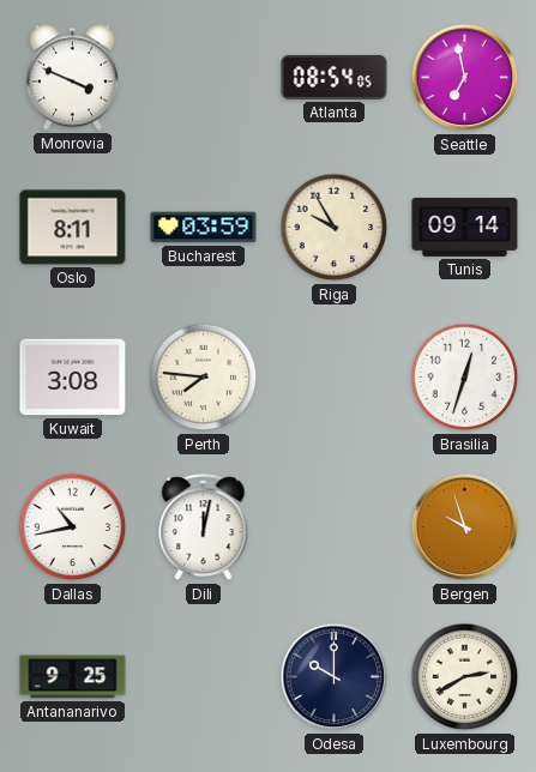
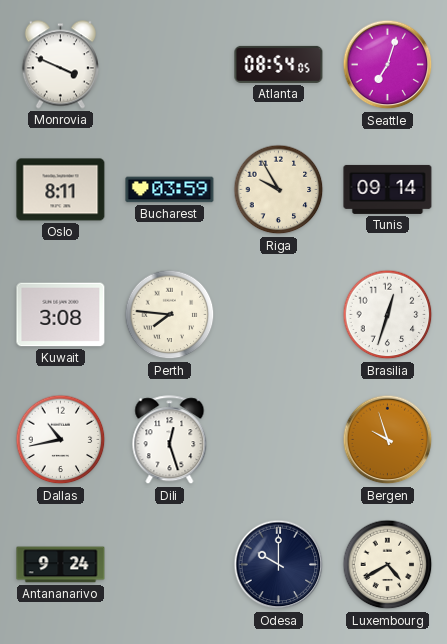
Seattle: 6:58 -> 7:03 (388, 65)
Dili: 12:02 -> 12:27 (170, 440)
Antananarivo: 9:25 -> 9:24 (61, 565)
Luxembourg: 2:40 -> 4:40 (388, 565)
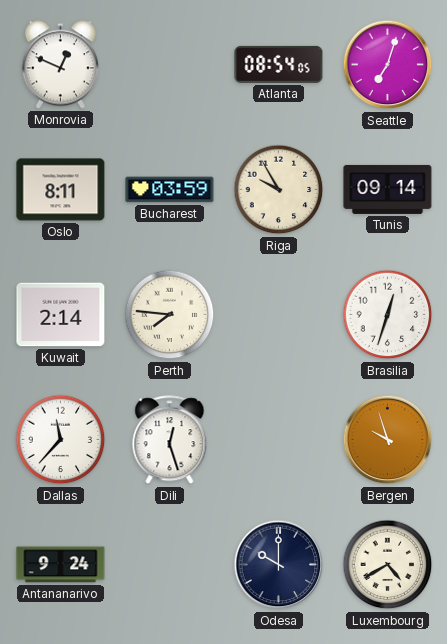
Monrovia: 3:49 -> 12:49 (60, 65)
Kuwait: 3:08 -> 2:14 (61, 315)
Dallas: 10:43 -> 11:37 (61, 440)
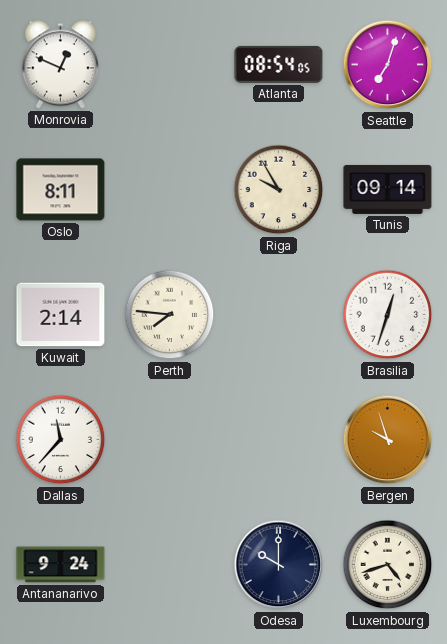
Bucharest: 03:59 -> none (170, 190)
Dili: 12:27 -> none (170, 440)
Luxembourg: 4:40 -> 4:42 (388, 565)
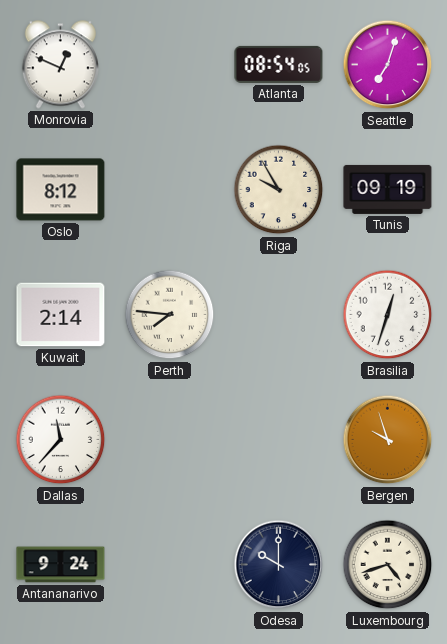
Oslo: 8:11 -> 8:12 (61, 190)
Tunis: 09:14 -> 09:19 (388, 189)
